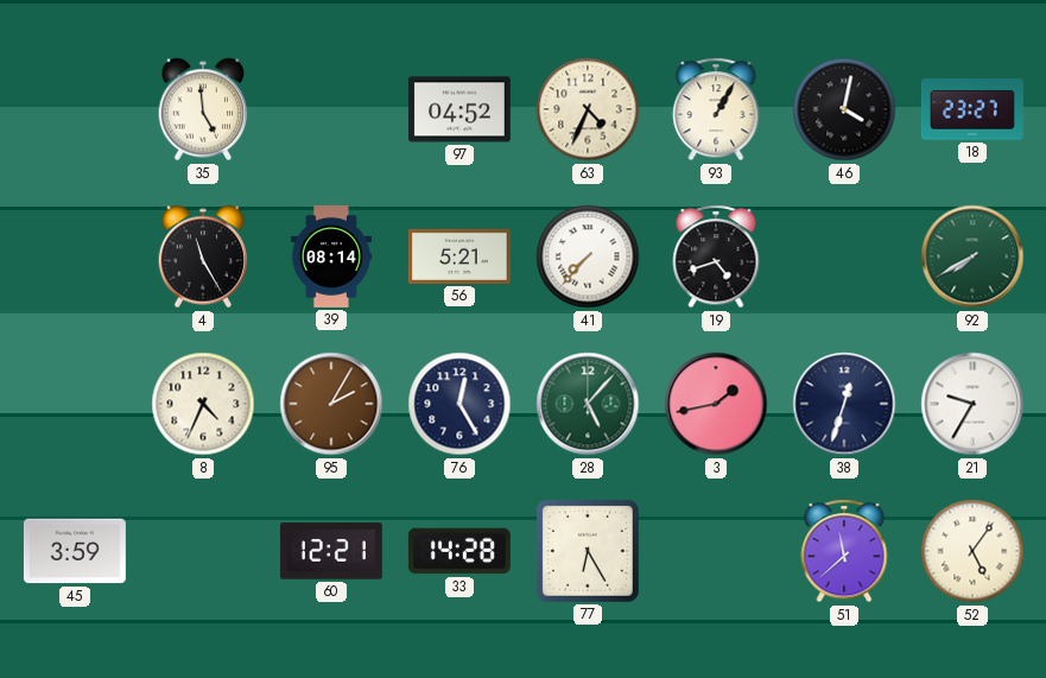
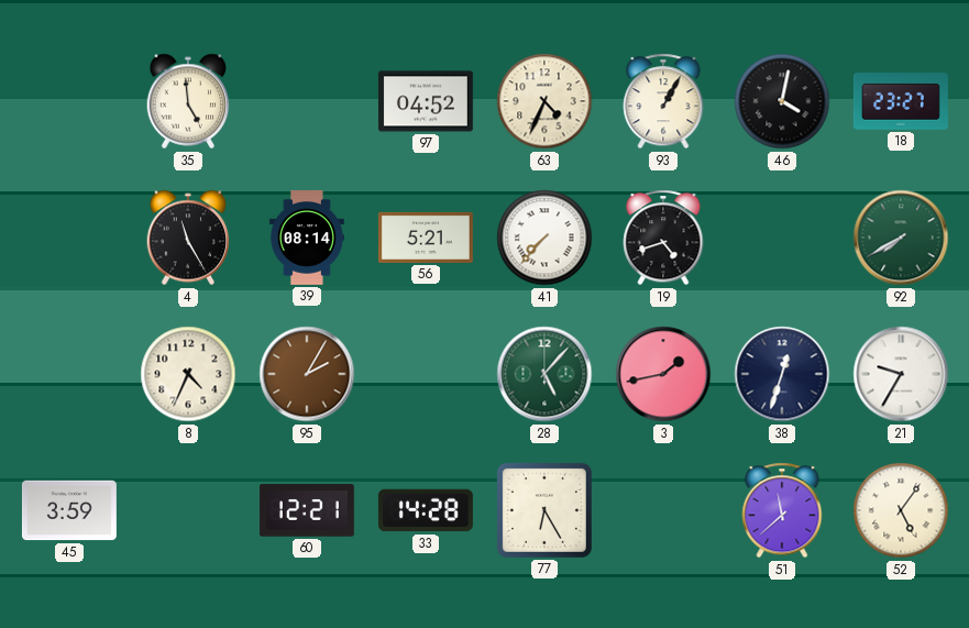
76: 12:25 -> none (459, 404)
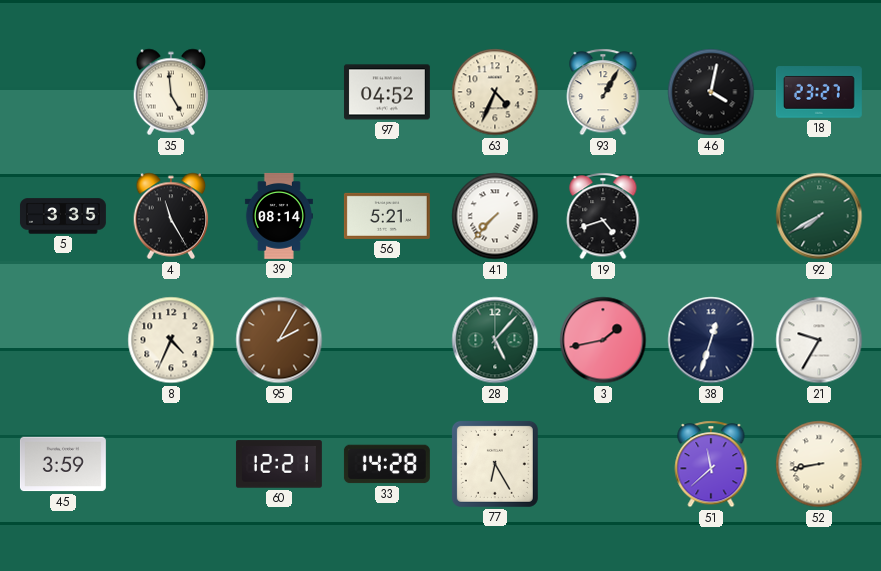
5: none -> 3:35 (63, 216)
52: 5:06 -> 8:43 (819, 464)
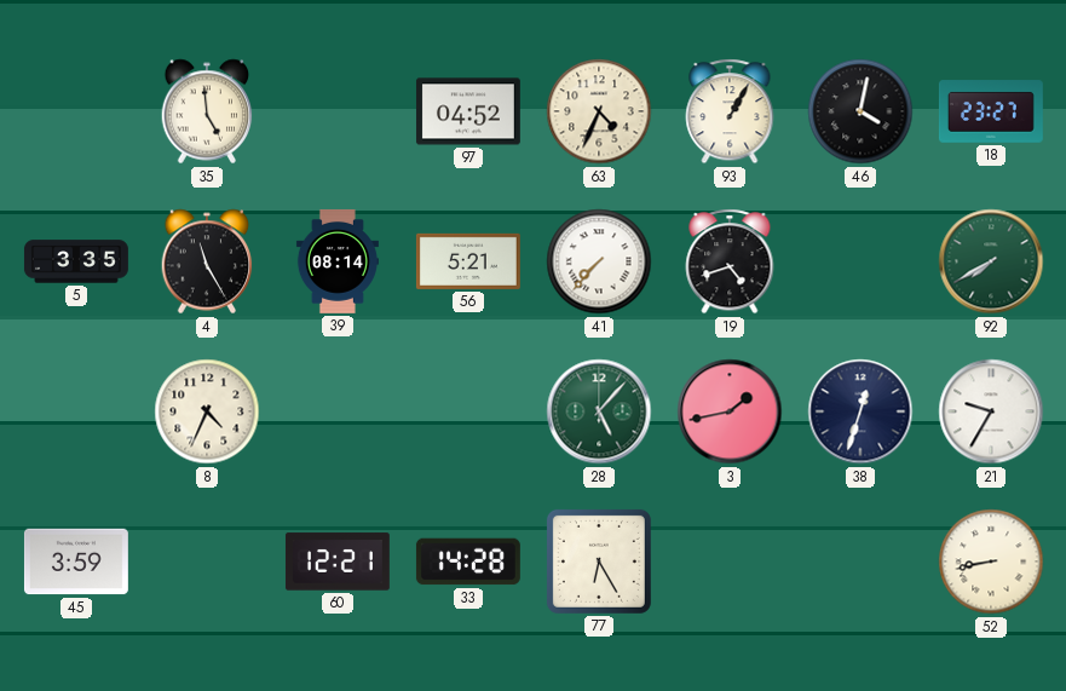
95: 2:05 -> none (279, 340)
51: 11:38 -> none (711, 464)
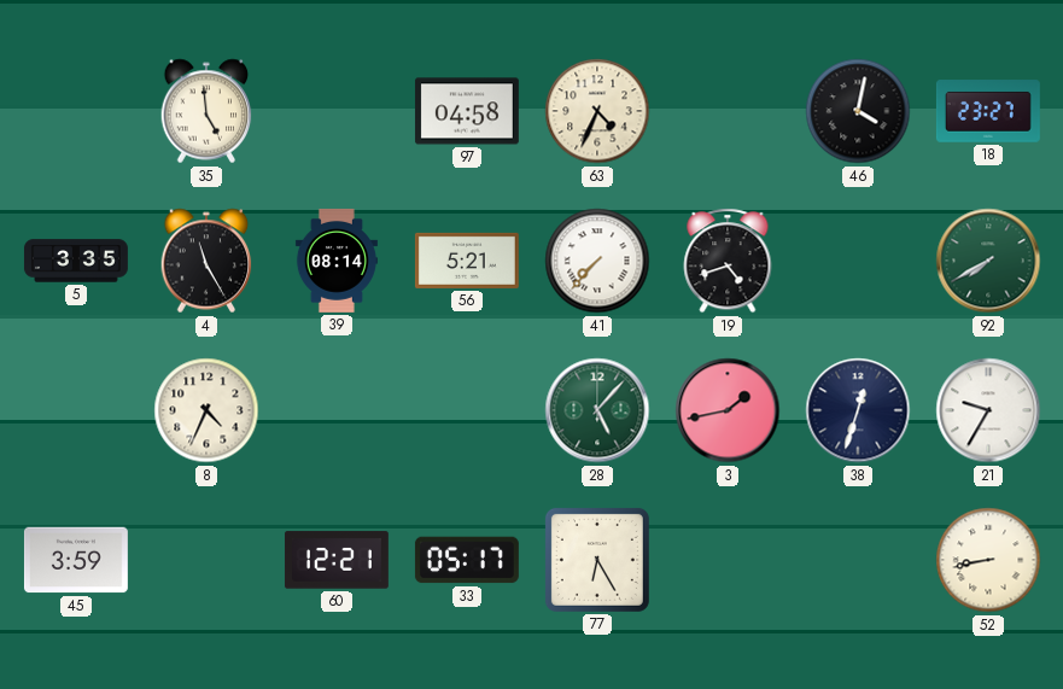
97: 04:52 -> 04:58 (467, 111)
93: 1:05 -> none (730, 111)
33: 14:28 -> 05:17 (467, 560)
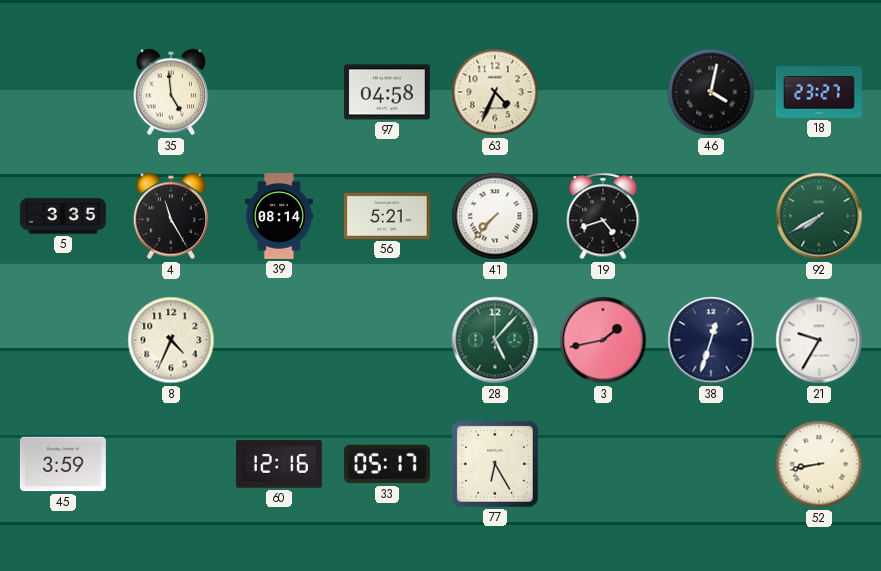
60: 12:21 -> 12:16 (279, 464)
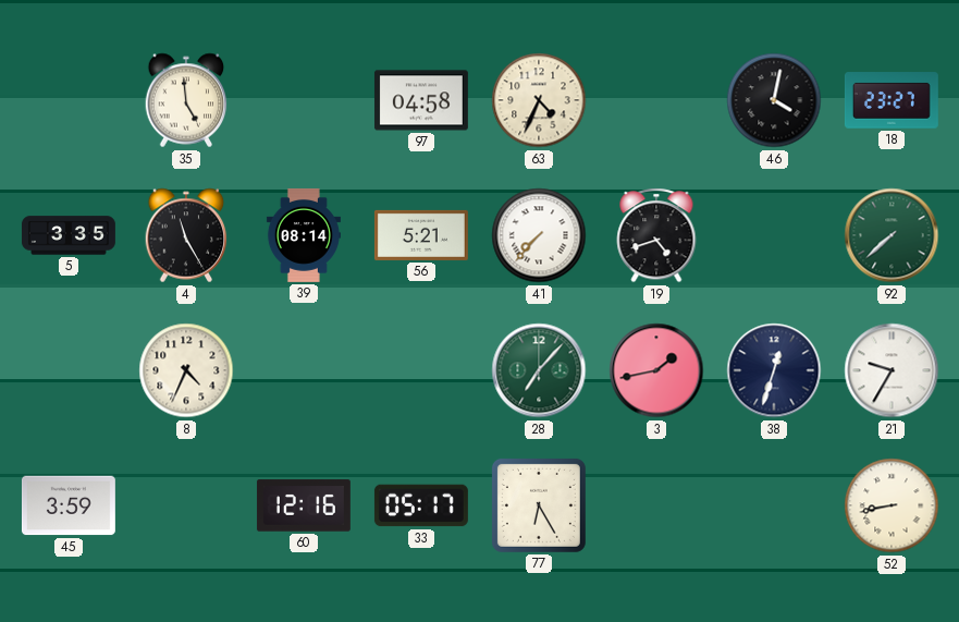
92: 7:40 -> 7:38 (892, 235)
28: 5:07 -> 7:07 (539, 370)
